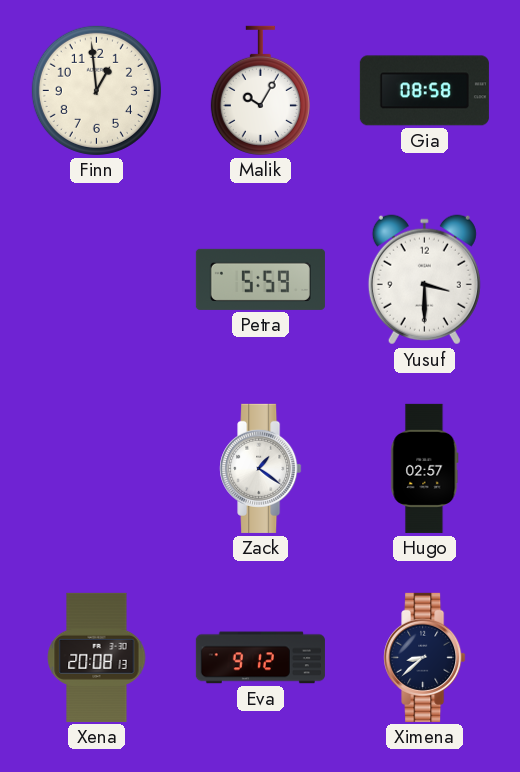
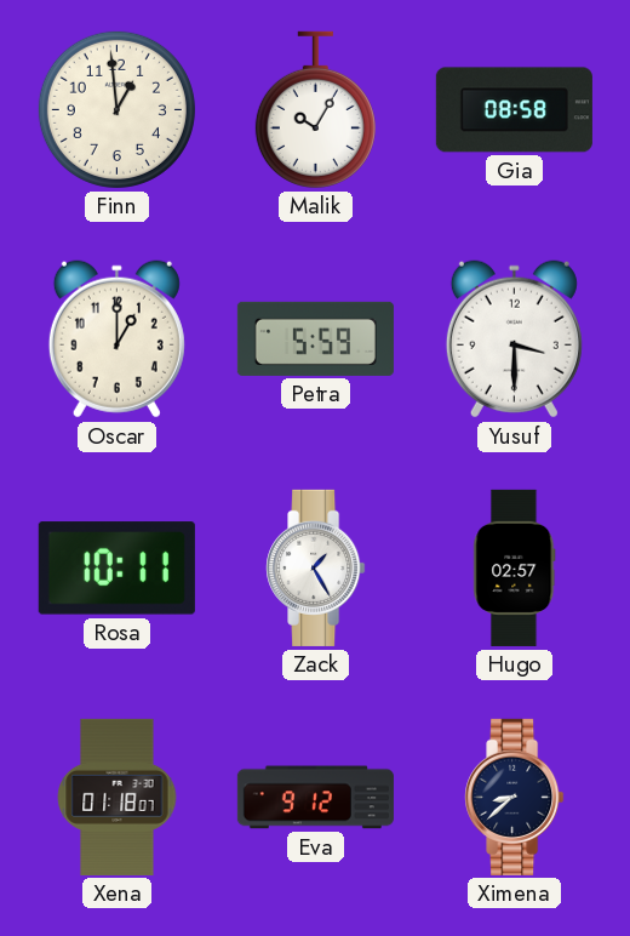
Oscar: none -> 1:00 (116, 339)
Rosa: none -> 10:11 (116, 569)
Zack: 1:21 -> 1:25 (316, 567)
Xena: 20:08 -> 01:18 (118, 797)
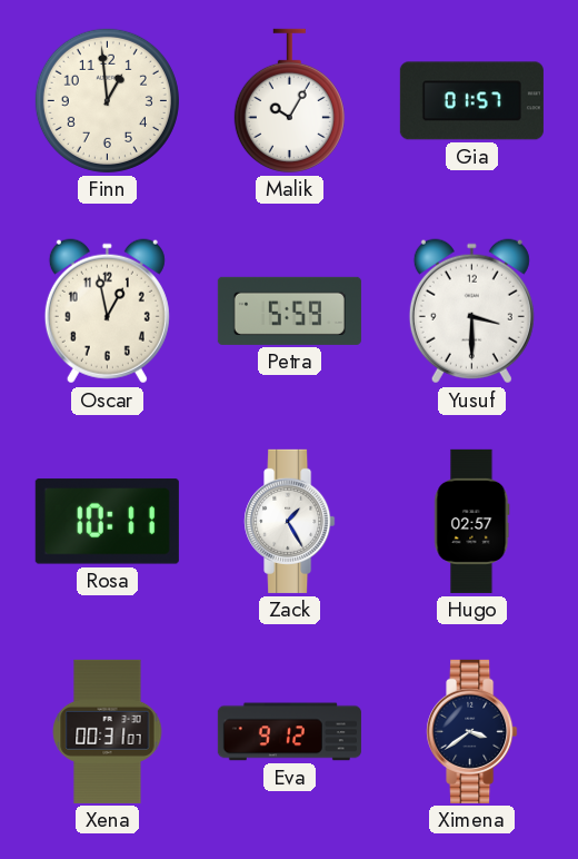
Gia: 08:58 -> 01:57 (471, 101)
Oscar: 1:00 -> 12:58 (107, 312)
Xena: 01:18 -> 00:31 (108, 731)
Ximena: 8:38 -> 3:39 (472, 731)
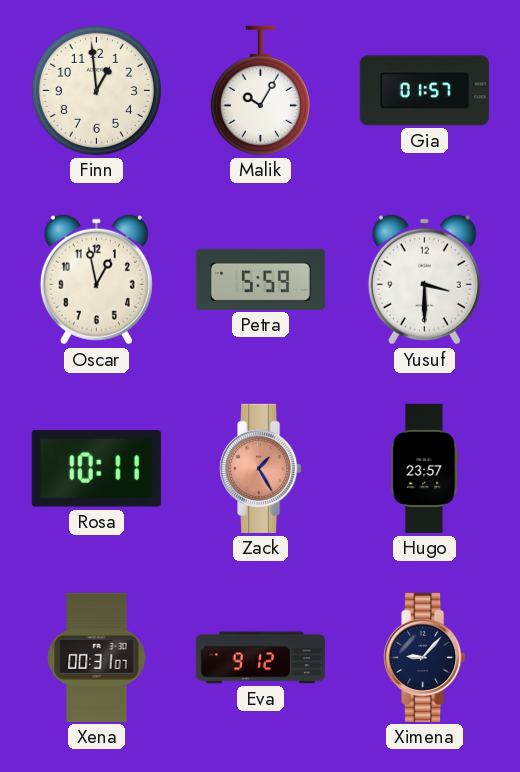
Zack dial: white -> salmon (261, 468)
Hugo: 02:57 -> 23:57 (425, 468)
Ximena: 3:39 -> 9:07 (425, 657)
